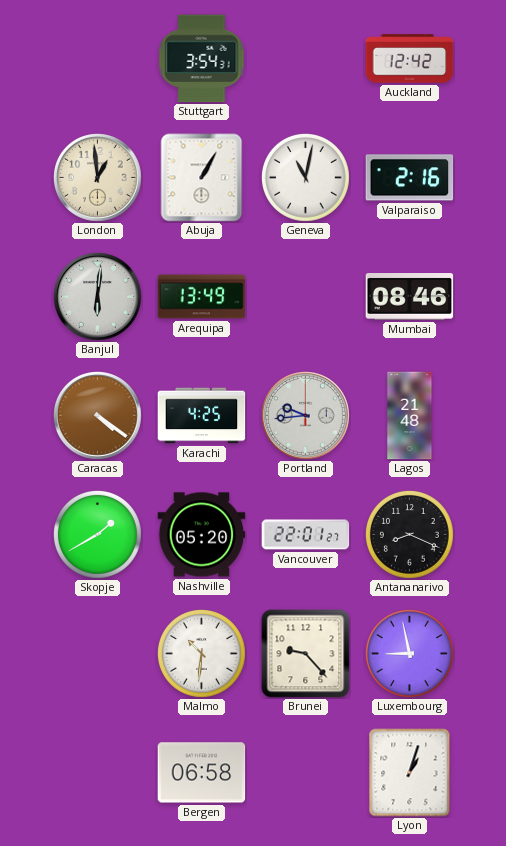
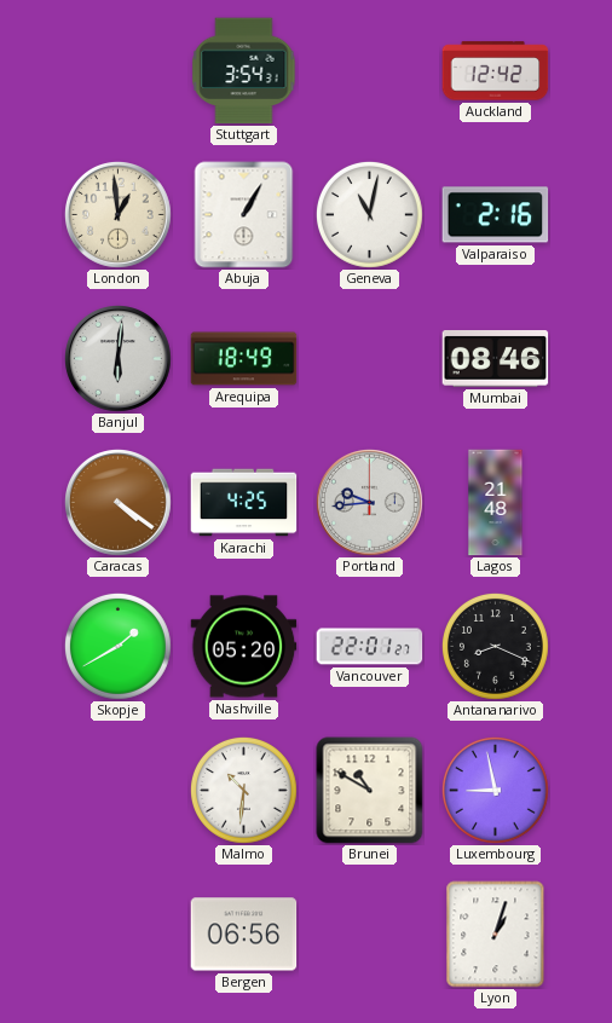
Arequipa: 13:49 -> 18:49 (244, 359)
Brunei: 9:23 -> 10:50 (370, 791)
Bergen: 06:58 -> 06:56 (244, 935)
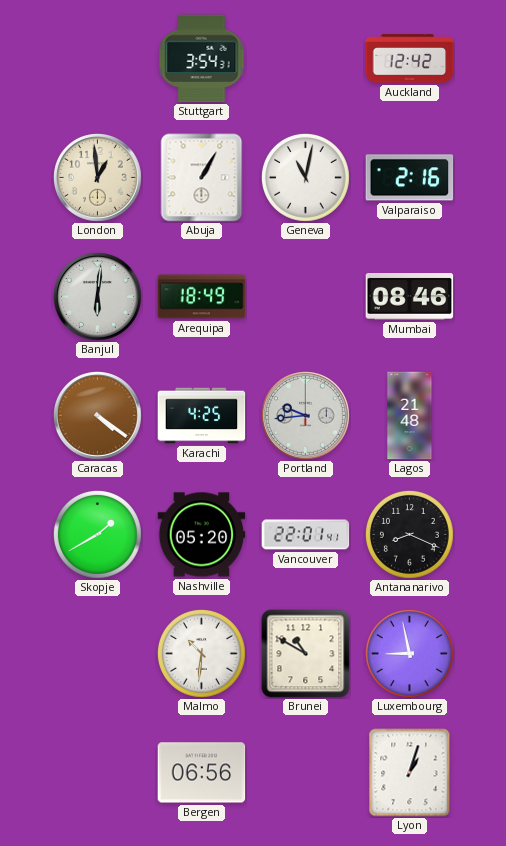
Vancouver: 22:01:27 -> 22:01:41 (306, 535)
